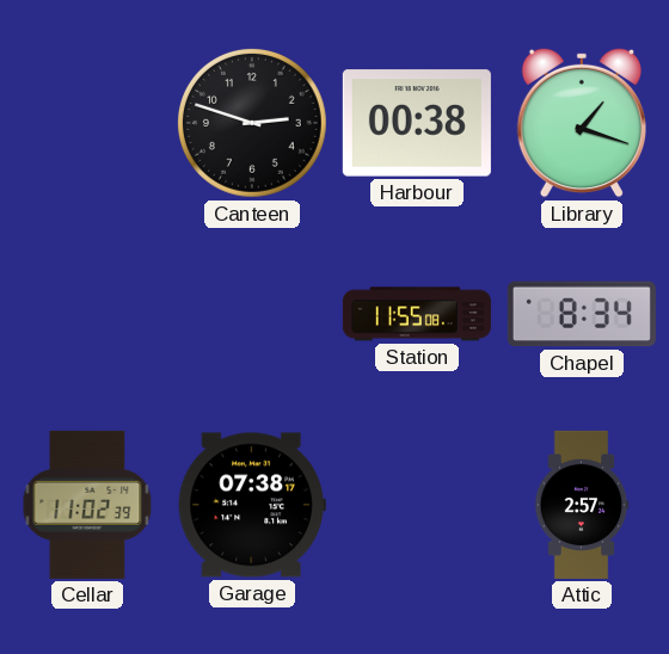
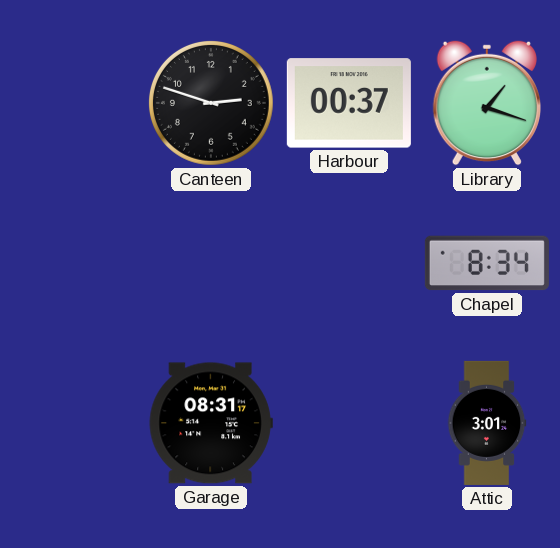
Harbour: 00:38 -> 00:37 (349, 103)
Station: 11:55 -> none (417, 314)
Cellar: 11:02 -> none (87, 505)
Garage: 07:38 -> 08:31 (211, 423)
Attic: 2:57 -> 3:01 (487, 423)
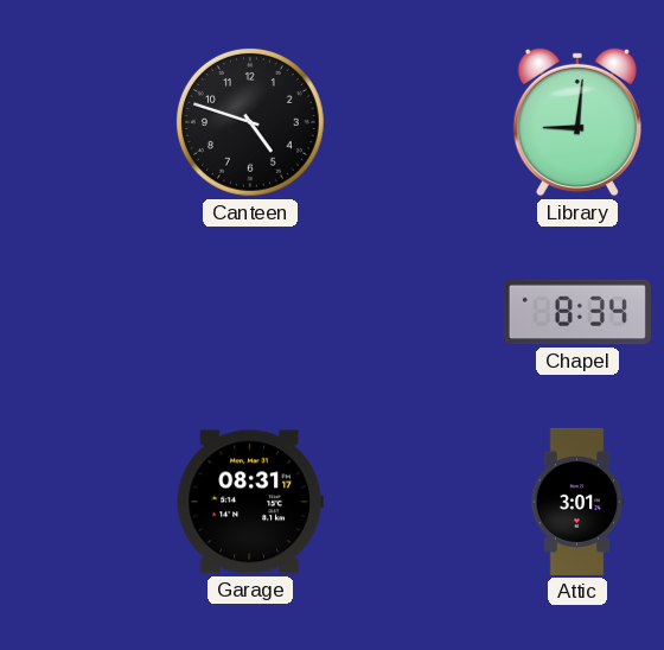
Canteen: 2:48 -> 4:48 (250, 122)
Harbour: 00:37 -> none (349, 103)
Library: 1:18 -> 9:01 (576, 122)
